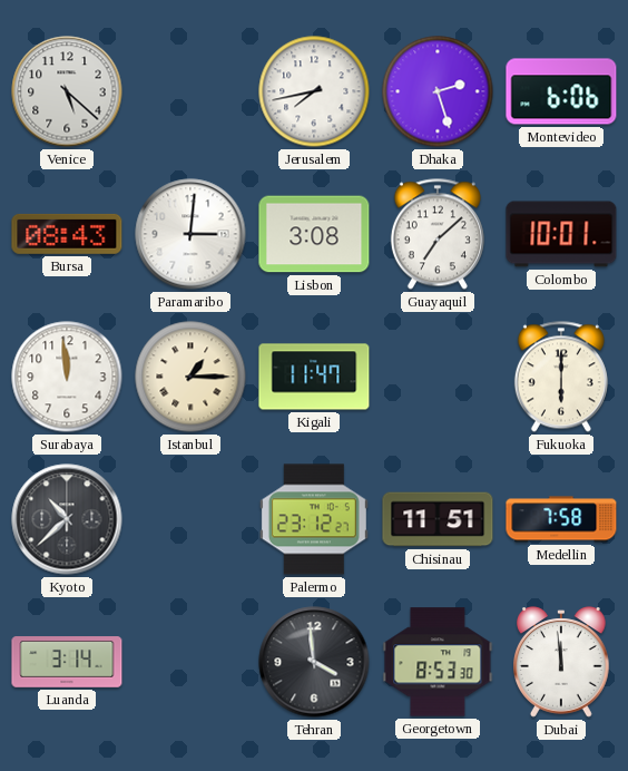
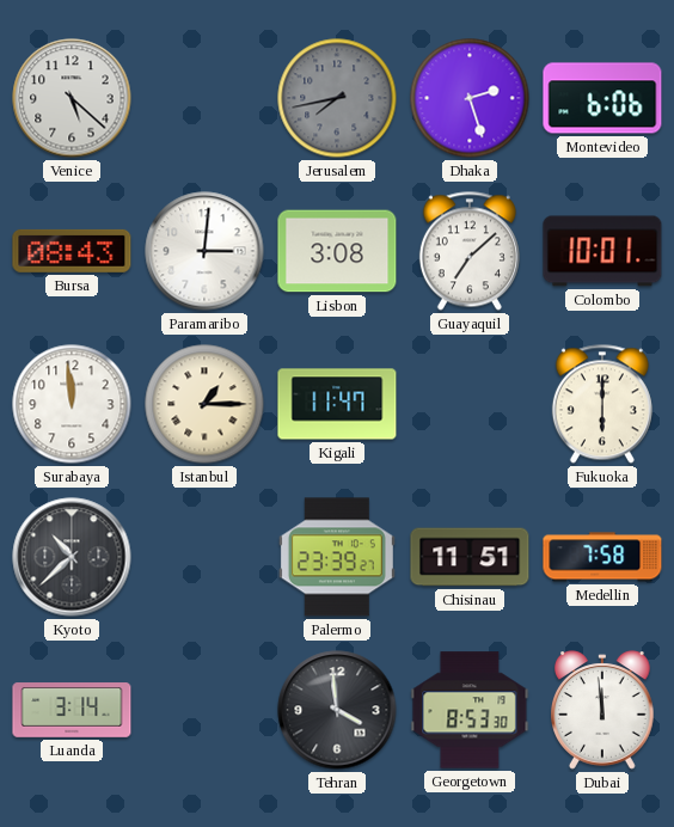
Jerusalem dial: white -> grey (337, 98)
Palermo: 23:12 -> 23:39 (337, 557)
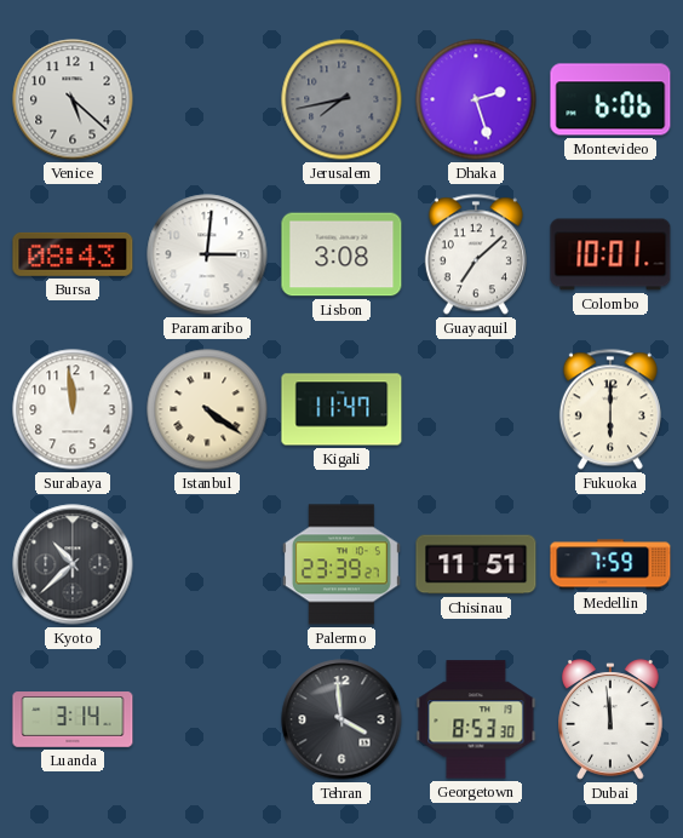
Istanbul: 1:15 -> 4:21 (207, 409)
Medellin: 7:58 -> 7:59 (610, 564)
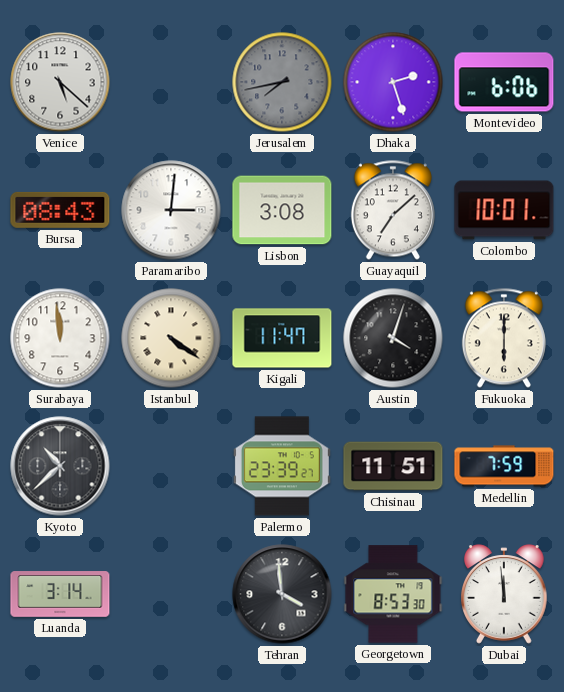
Austin: none -> 4:03 (393, 338)
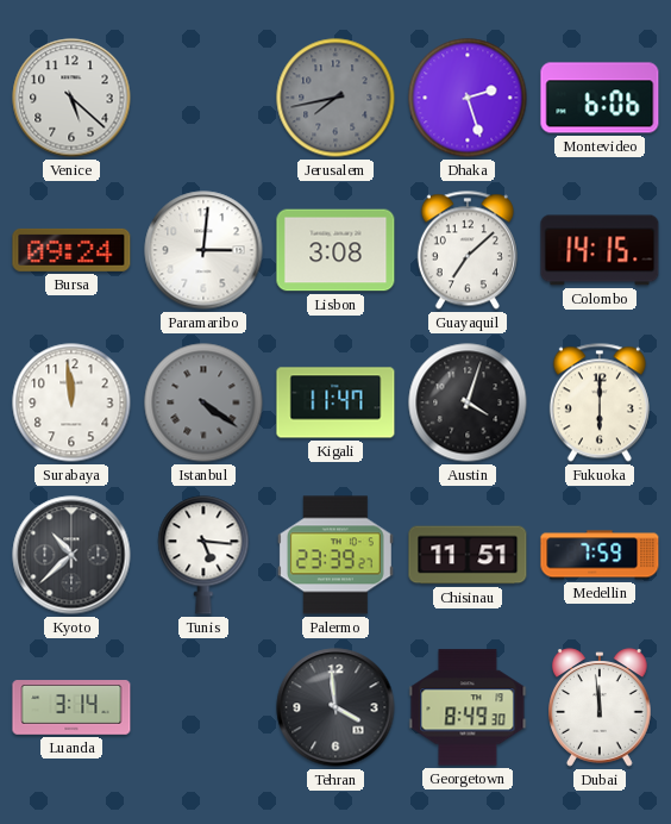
Bursa: 08:43 -> 09:24 (71, 250)
Colombo: 10:01 -> 14:15 (600, 250)
Istanbul dial: cream -> grey (203, 402)
Tunis: none -> 5:16 (203, 555)
Georgetown: 8:53 -> 8:49 (468, 707)
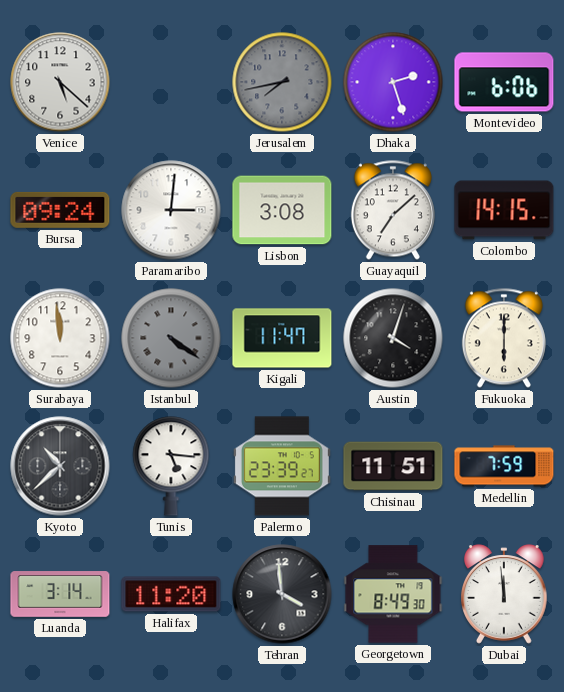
Halifax: none -> 11:20 (171, 594)
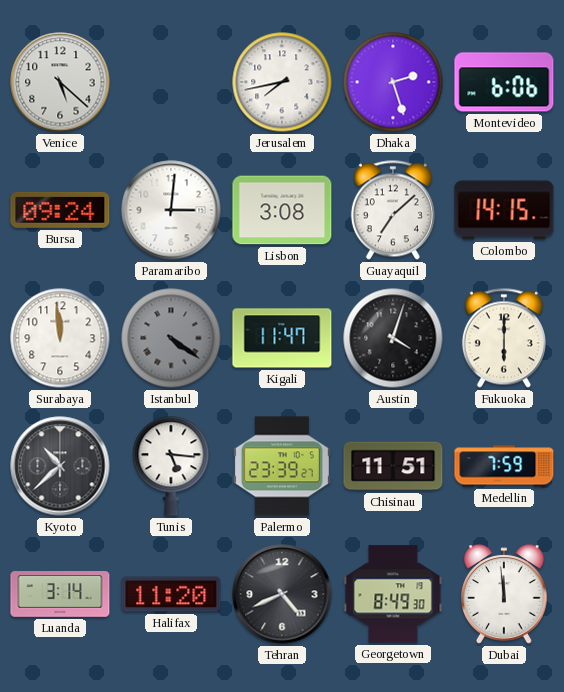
Jerusalem dial: grey -> white (282, 82)
Tehran: 3:59 -> 4:41 (282, 594)
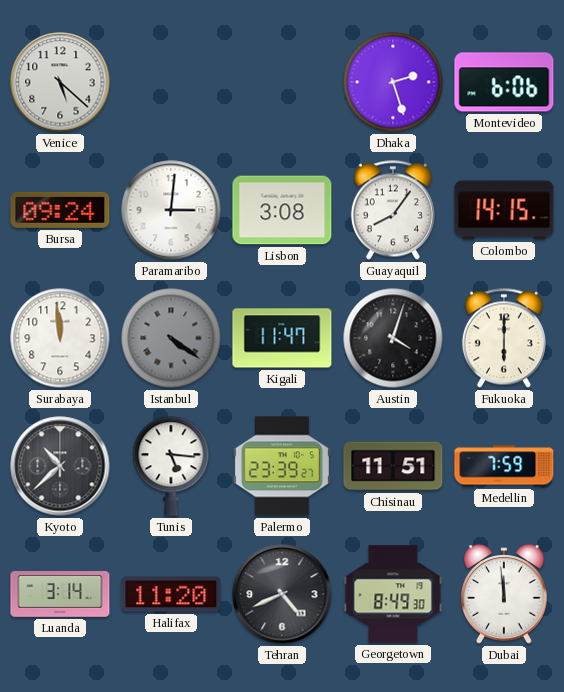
Jerusalem: 7:43 -> none (282, 82)
Guayaquil: 7:08 -> 8:06 (393, 210)
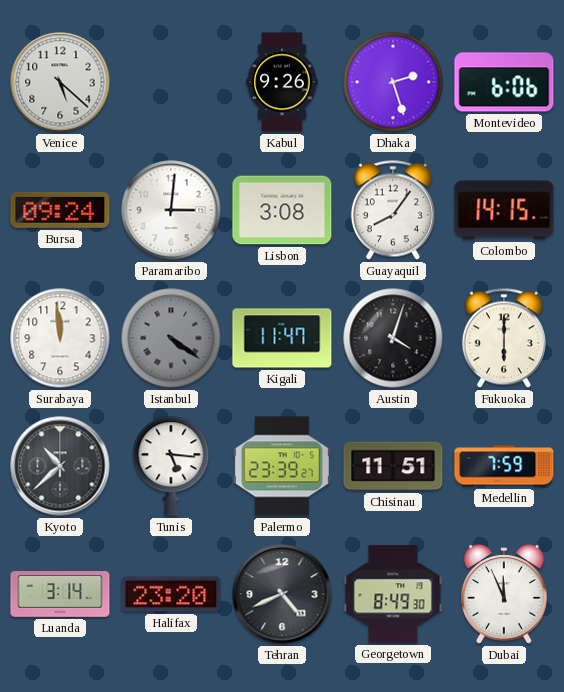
Kabul: none -> 9:26 (282, 82)
Halifax: 11:20 -> 23:20 (171, 594)
Dubai: 11:59 -> 11:56 (505, 594)
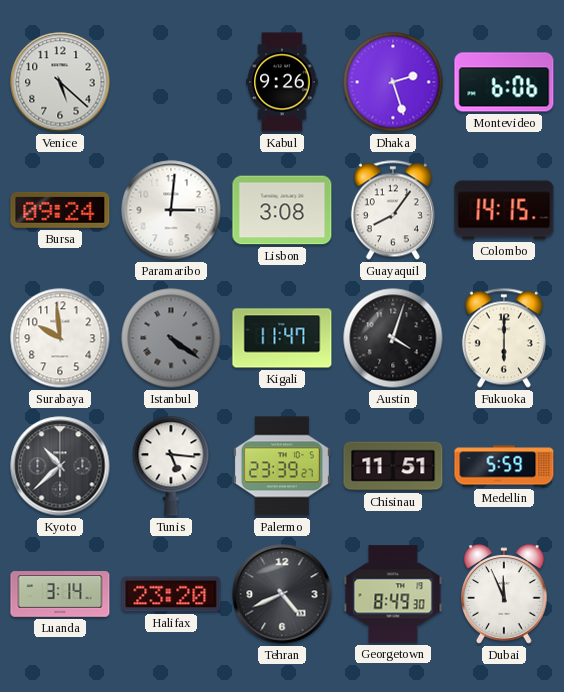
Surabaya: 11:59 -> 9:59 (60, 338)
Medellin: 7:59 -> 5:59 (504, 466)
